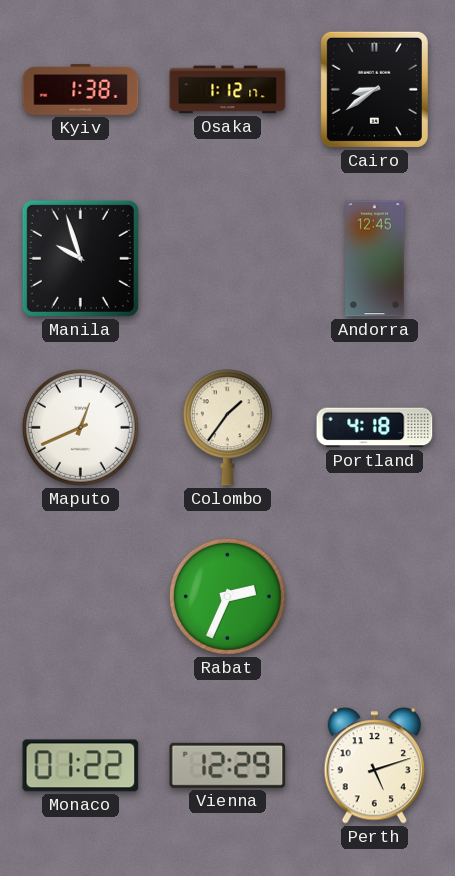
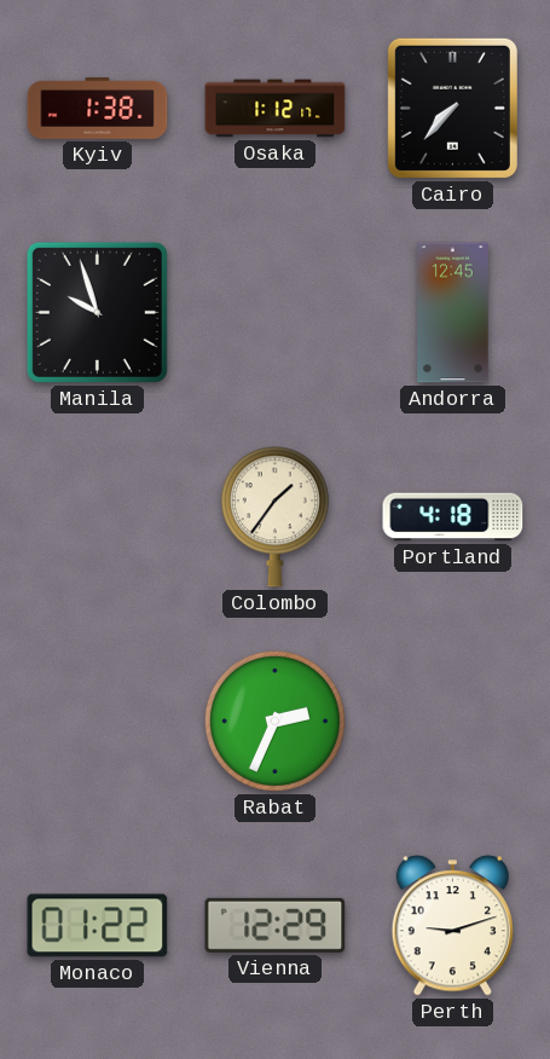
Cairo: 8:39 -> 7:37 (452, 108)
Maputo: 12:41 -> none (80, 427)
Perth: 5:12 -> 9:12 (452, 926)
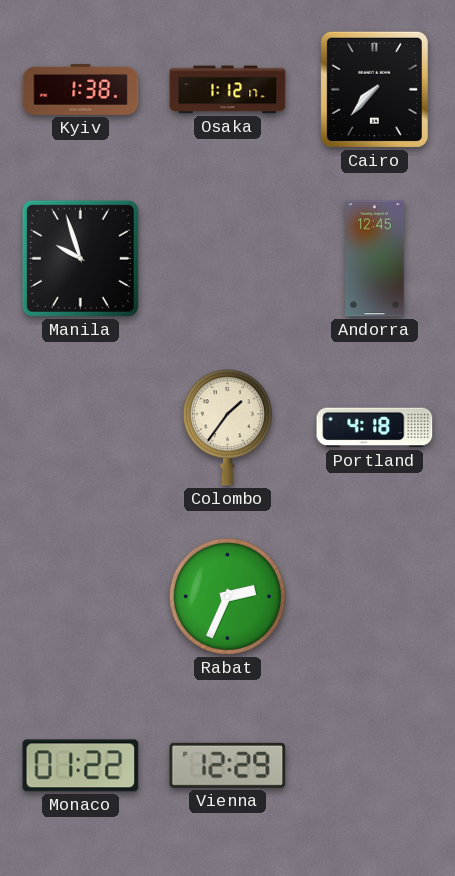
Perth: 9:12 -> none (452, 926)
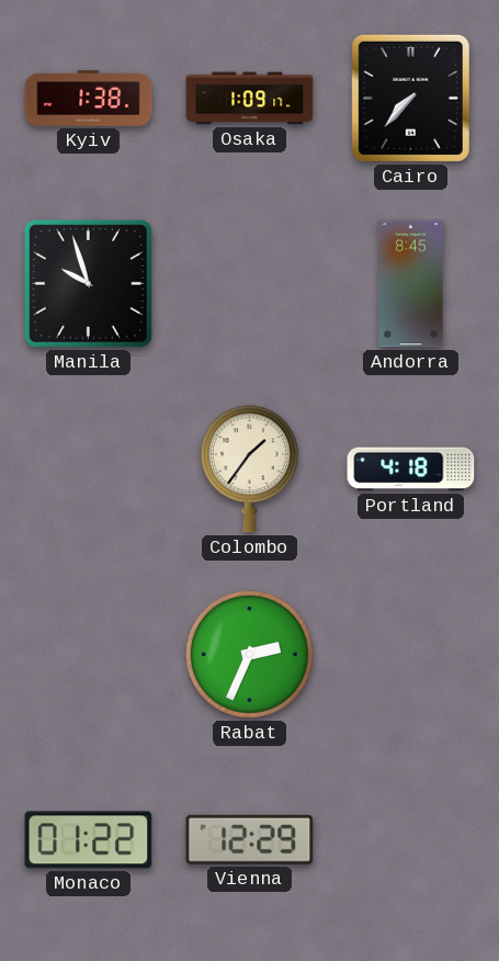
Osaka: 1:12 -> 1:09 (250, 99)
Andorra: 12:45 -> 8:45 (411, 284)
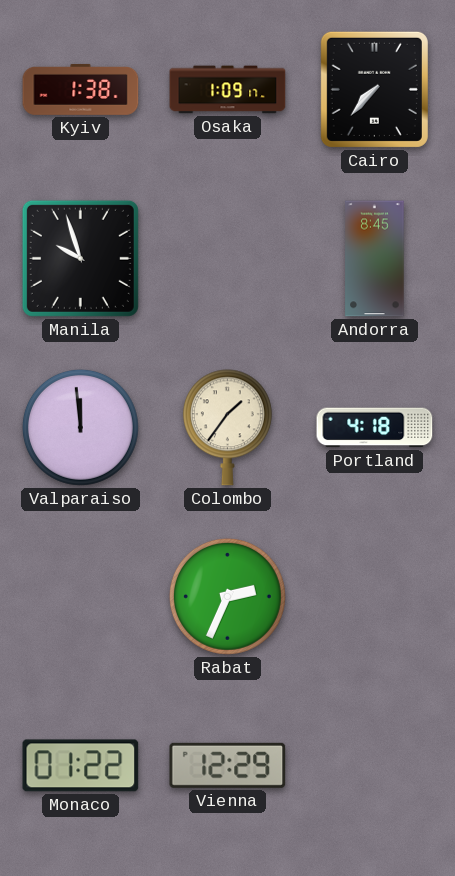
Valparaiso: none -> 11:59 (80, 427)
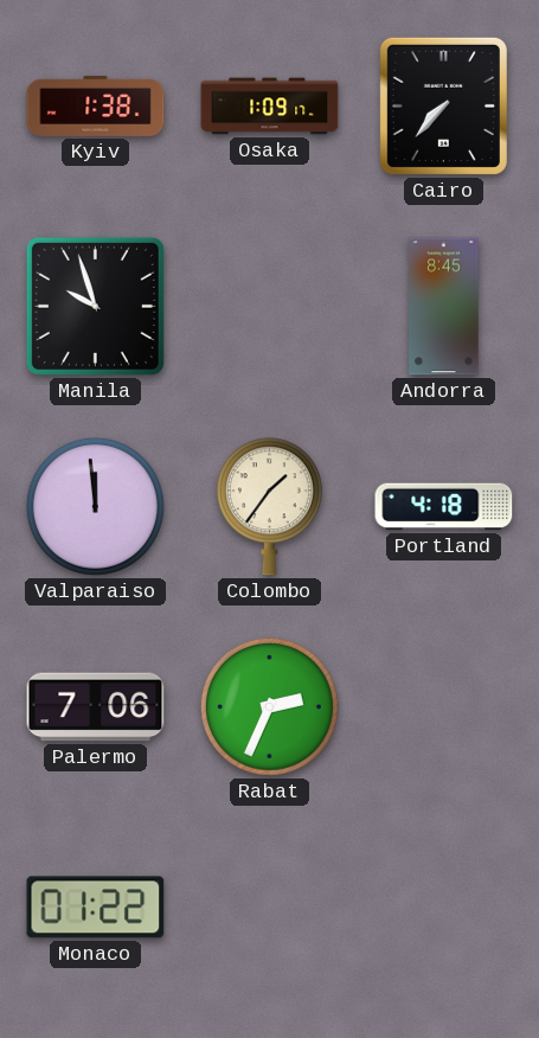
Palermo: none -> 7:06 (96, 707)
Vienna: 12:29 -> none (228, 765)
